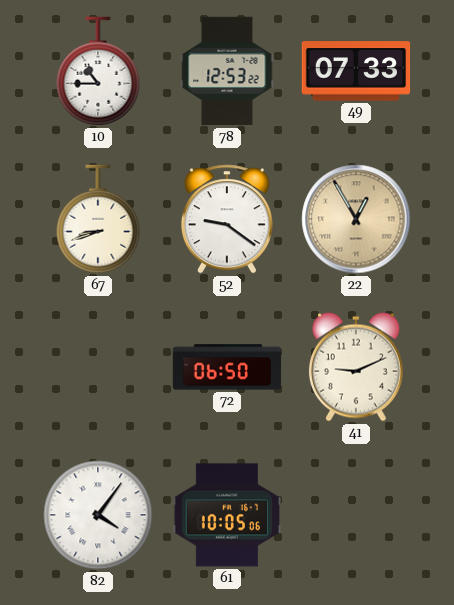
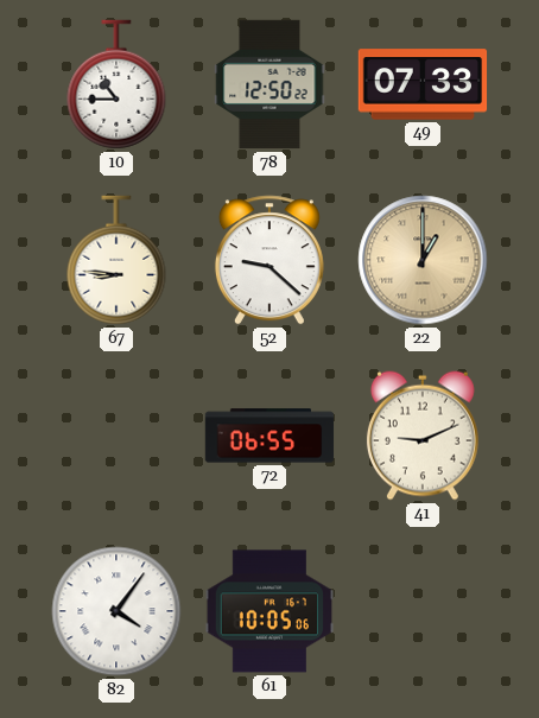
78: 12:53 -> 12:50 (269, 84)
67: 8:42 -> 8:46 (116, 260)
52: 9:21 -> 9:22 (269, 260)
22: 12:55 -> 1:00 (423, 260)
72: 06:50 -> 06:55 (269, 436)
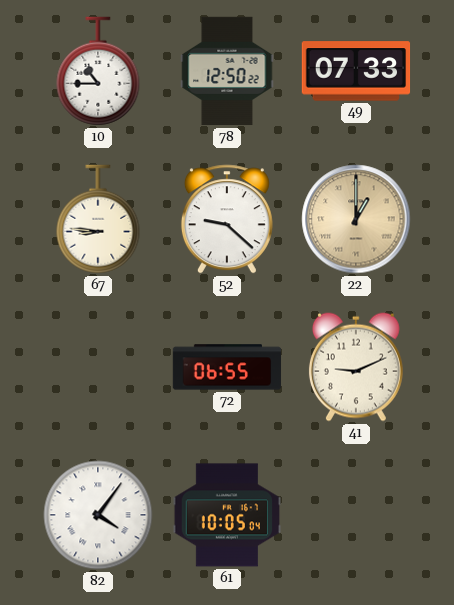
61: 10:05:06 -> 10:05:04 (227, 515)
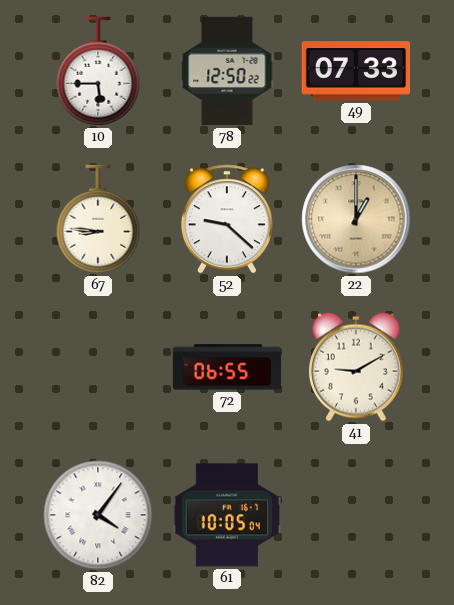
10: 10:45 -> 5:45 (98, 71)
41: 9:11 -> 9:10 (356, 367)
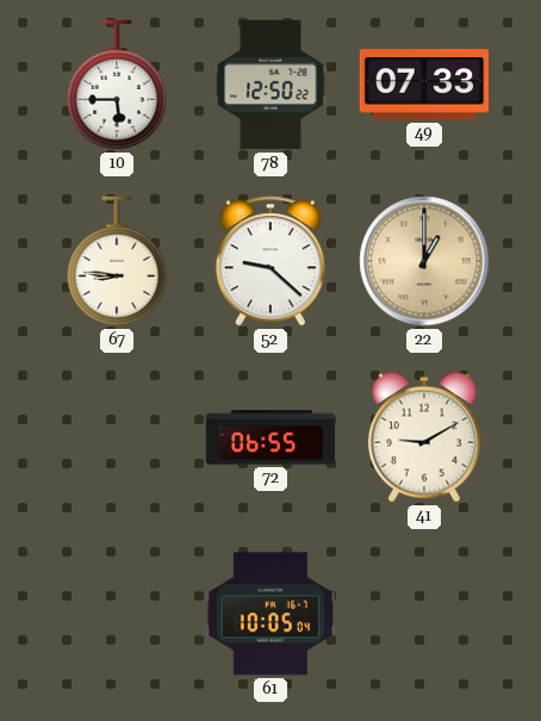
82: 4:06 -> none (98, 515)
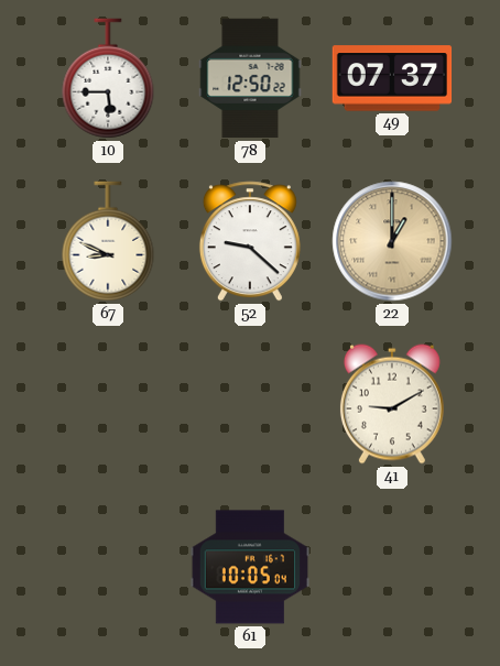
49: 07:33 -> 07:37 (392, 78)
67: 8:46 -> 8:49 (108, 241)
72: 06:55 -> none (270, 437)
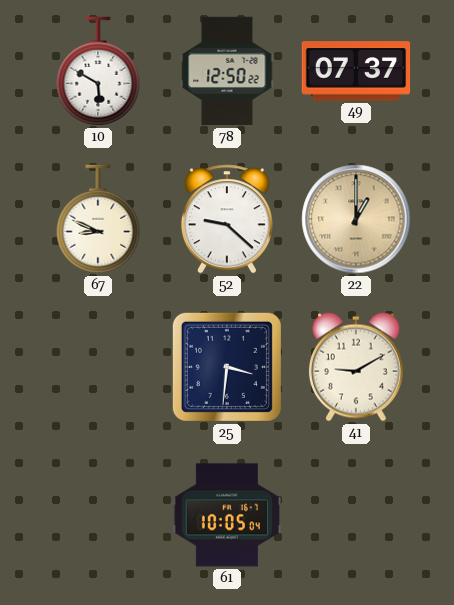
10: 5:45 -> 5:50 (98, 71)
25: none -> 3:31 (227, 367)
